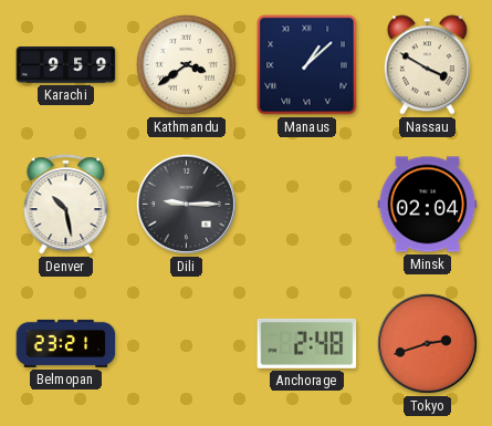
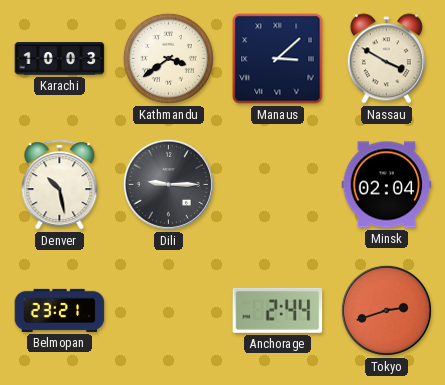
Karachi: 9:59 -> 10:03 (60, 59)
Manaus: 1:08 -> 3:08 (278, 59)
Anchorage: 2:48 -> 2:44 (278, 310)
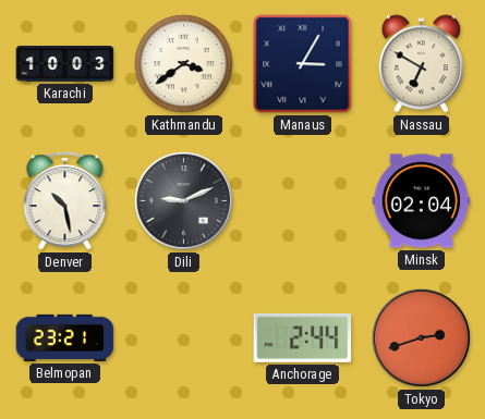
Manaus: 3:08 -> 3:05 (303, 64)
Nassau: 3:50 -> 6:50 (421, 64)
Dili: 9:15 -> 9:11 (183, 200)
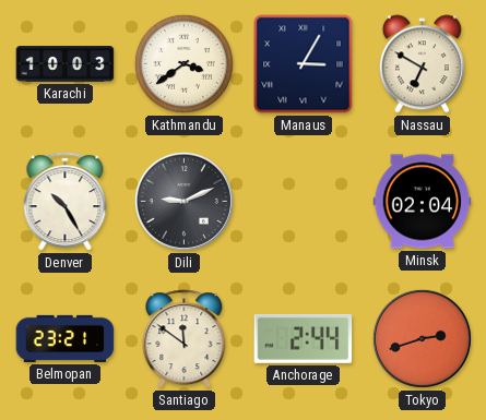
Denver: 10:28 -> 10:25 (66, 202)
Santiago: none -> 11:51 (185, 339)
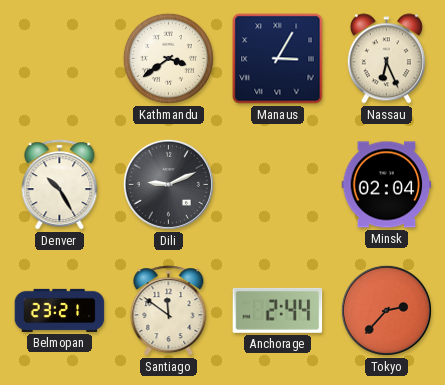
Karachi: 10:03 -> none (66, 64)
Nassau: 6:50 -> 6:26 (386, 59)
Tokyo: 2:42 -> 2:37 (386, 310)
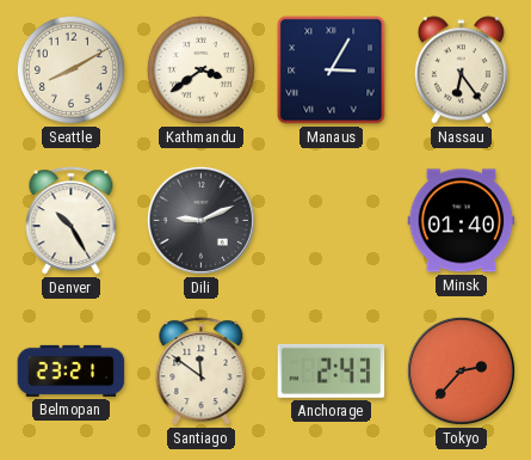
Seattle: none -> 8:10 (70, 69)
Nassau: 6:26 -> 6:24 (461, 70)
Minsk: 02:04 -> 01:40 (462, 221)
Anchorage: 2:44 -> 2:43 (332, 370)
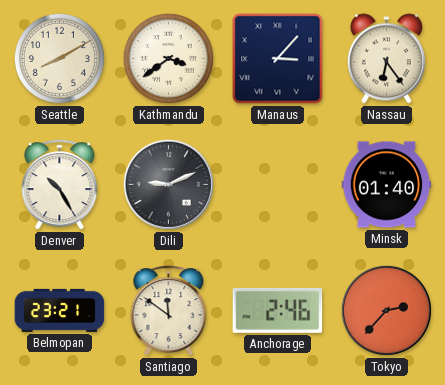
Manaus: 3:05 -> 3:07 (278, 59)
Anchorage: 2:43 -> 2:46 (278, 310)
